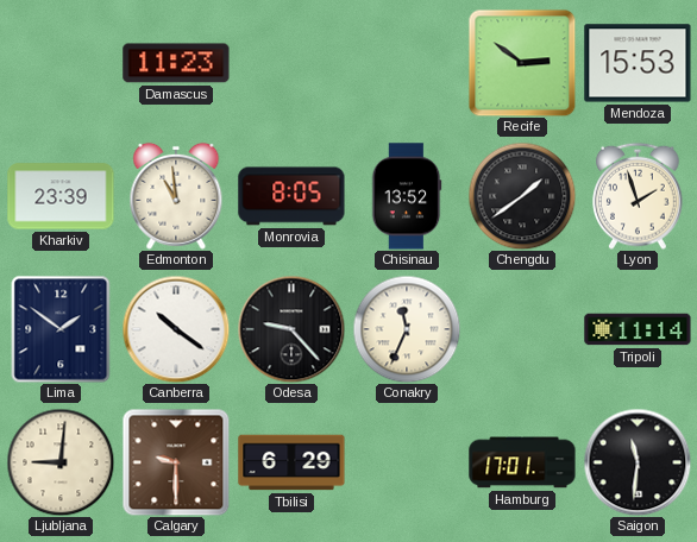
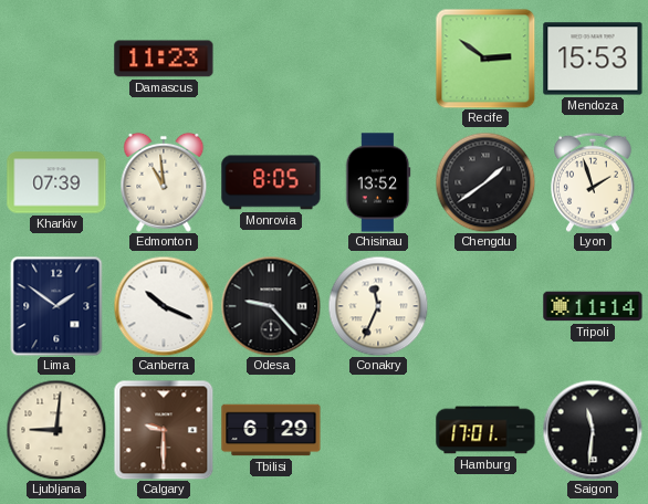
Kharkiv: 23:39 -> 07:39 (56, 182)
Canberra: 10:21 -> 10:19 (164, 306)
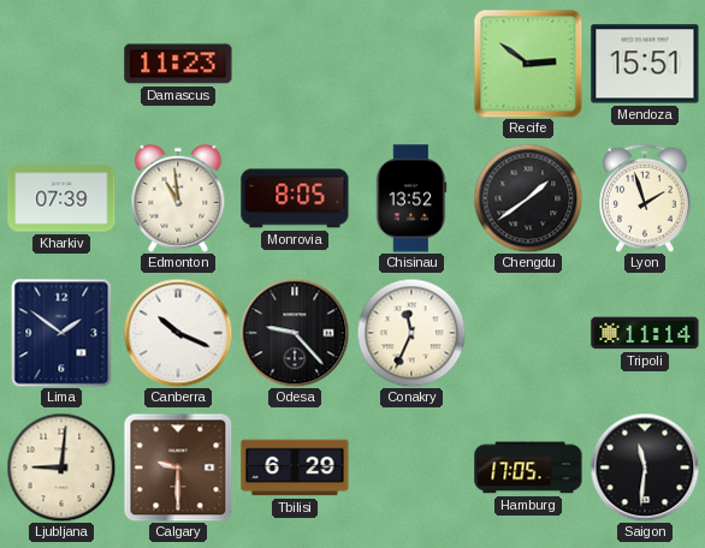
Mendoza: 15:53 -> 15:51 (645, 64)
Hamburg: 17:01 -> 17:05 (528, 467)
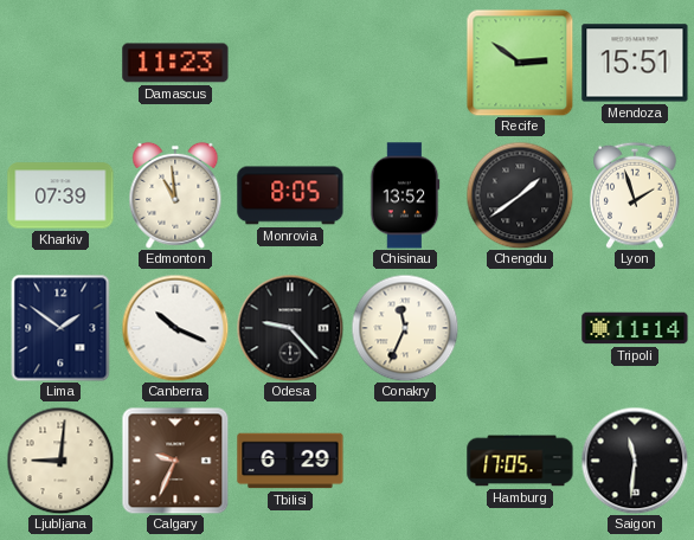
Calgary: 9:30 -> 9:34 (175, 461)
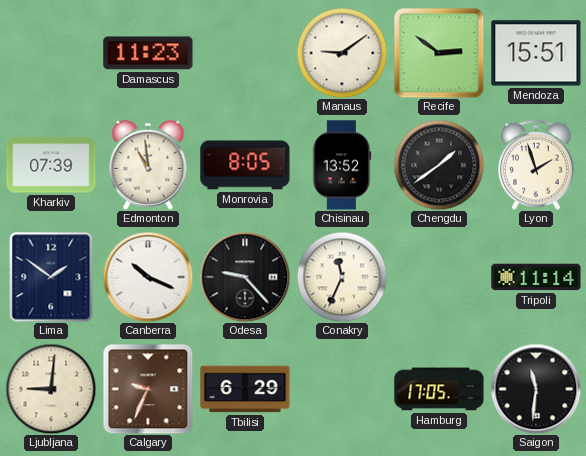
Manaus: none -> 9:09 (342, 53)
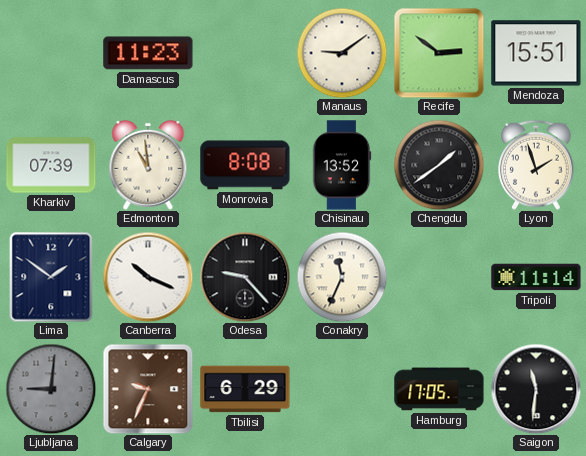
Monrovia: 8:05 -> 8:08 (245, 165)
Ljubljana dial: cream -> grey (51, 389)
